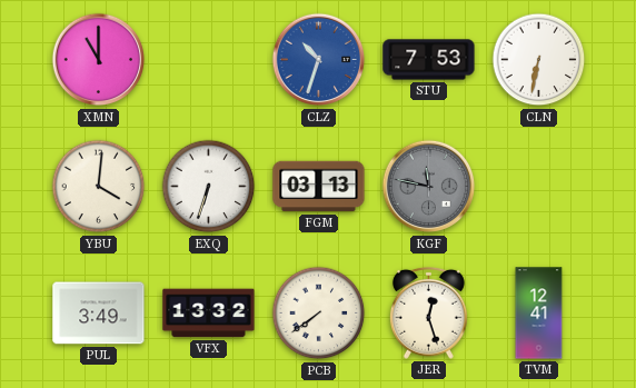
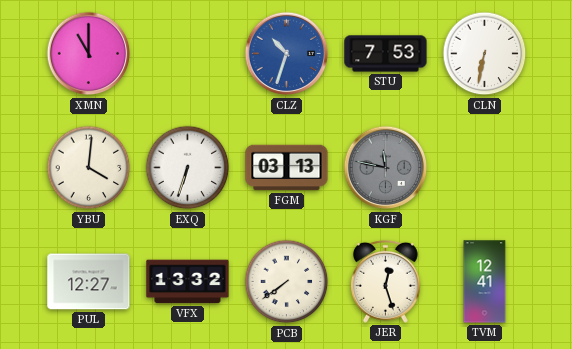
PUL: 3:49 -> 12:27 (89, 282)
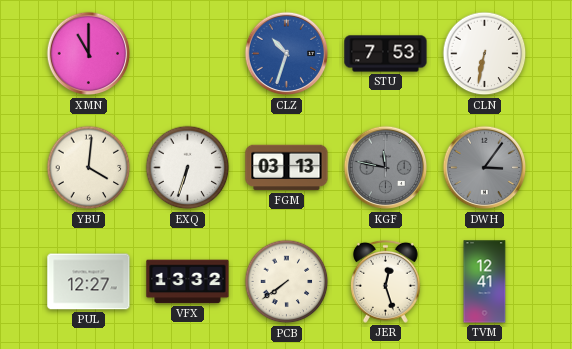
DWH: none -> 3:06 (485, 168)
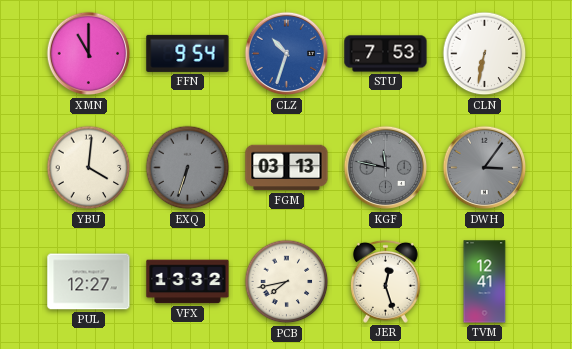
FFN: none -> 9:54 (188, 53)
EXQ dial: white -> grey (188, 168)
PCB: 7:39 -> 7:43 (287, 282)
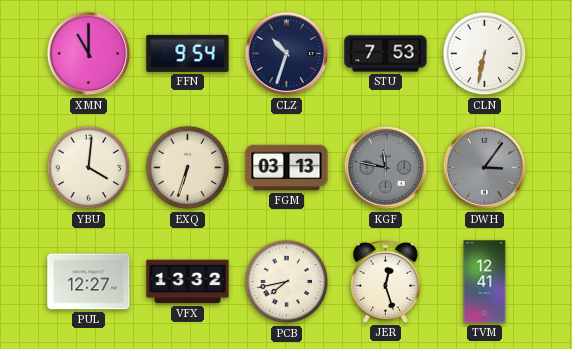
CLZ dial: blue -> navy (287, 54)
EXQ dial: grey -> cream (188, 168)
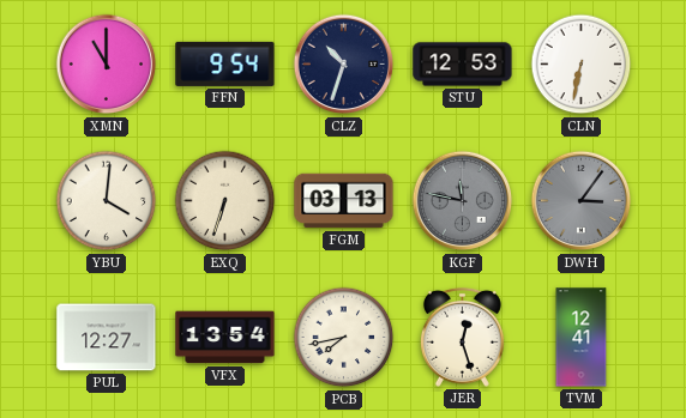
STU: 7:53 -> 12:53 (463, 65)
VFX: 13:32 -> 13:54 (225, 338)
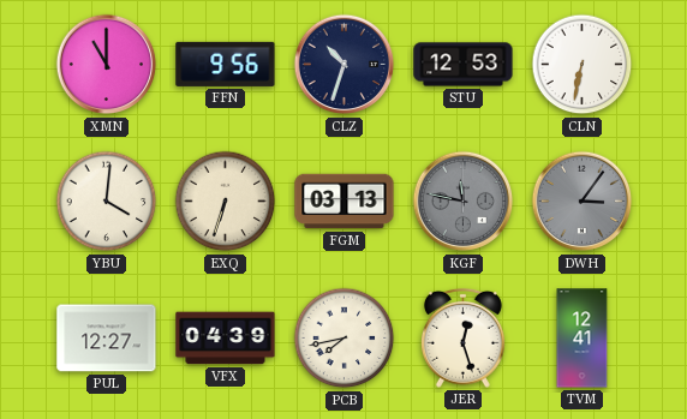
FFN: 9:54 -> 9:56 (226, 64)
VFX: 13:54 -> 04:39 (226, 339)
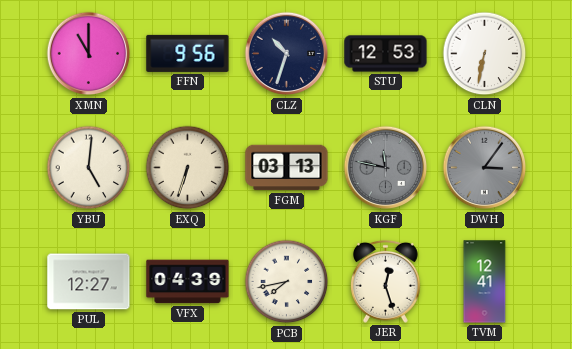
YBU: 4:01 -> 5:01 (89, 168)
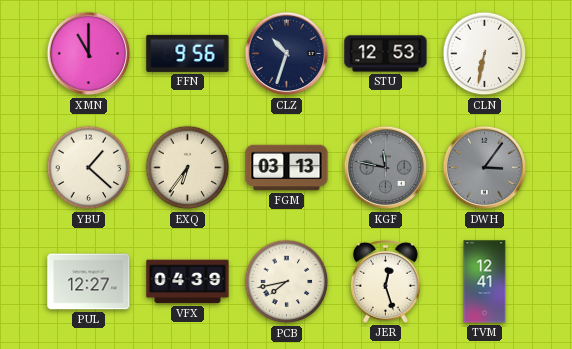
YBU: 5:01 -> 1:22 (89, 168)
EXQ: 6:33 -> 6:36 (188, 168)
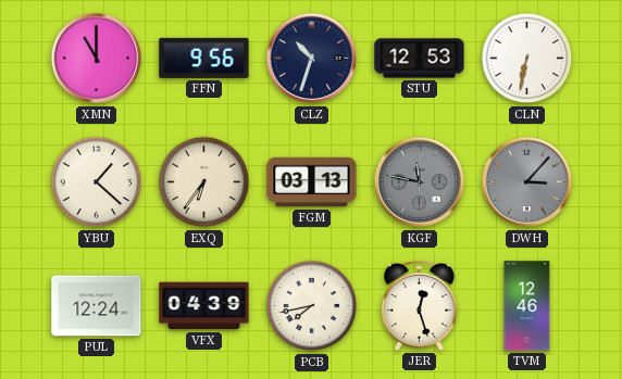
DWH: 3:06 -> 3:07 (527, 182)
PUL: 12:27 -> 12:24 (97, 306)
TVM: 12:41 -> 12:46 (527, 306)
